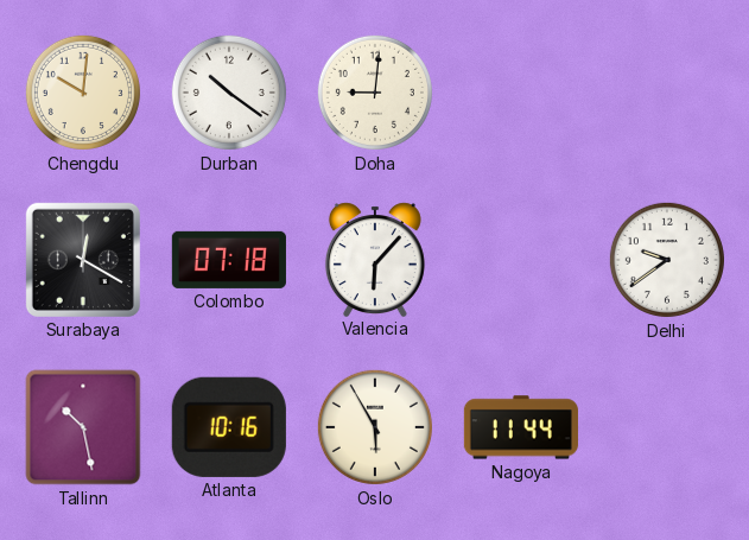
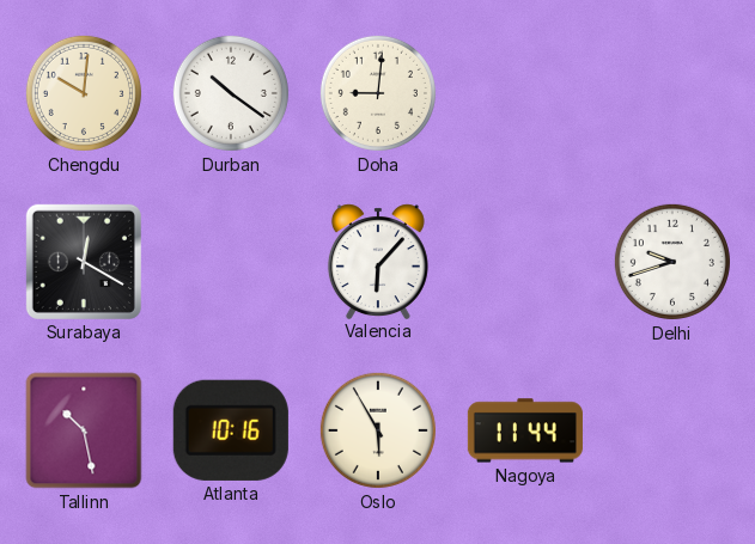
Colombo: 07:18 -> none (229, 260)
Delhi: 9:39 -> 9:42 (672, 262)
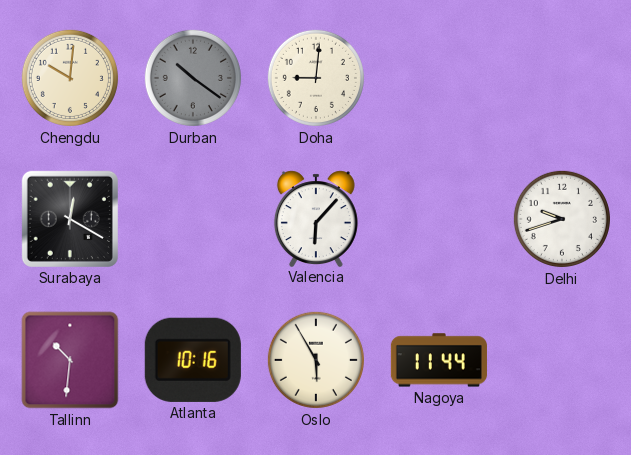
Durban dial: white -> grey (193, 78)
Tallinn: 10:28 -> 10:31 (70, 360)
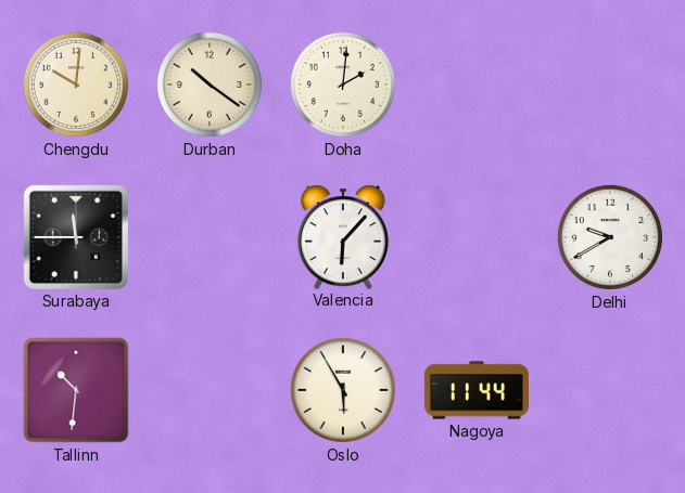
Durban dial: grey -> cream (210, 85)
Doha: 9:01 -> 2:01 (343, 85)
Surabaya: 12:20 -> 11:45 (76, 237)
Delhi: 9:42 -> 9:40 (610, 237)
Atlanta: 10:16 -> none (193, 360)
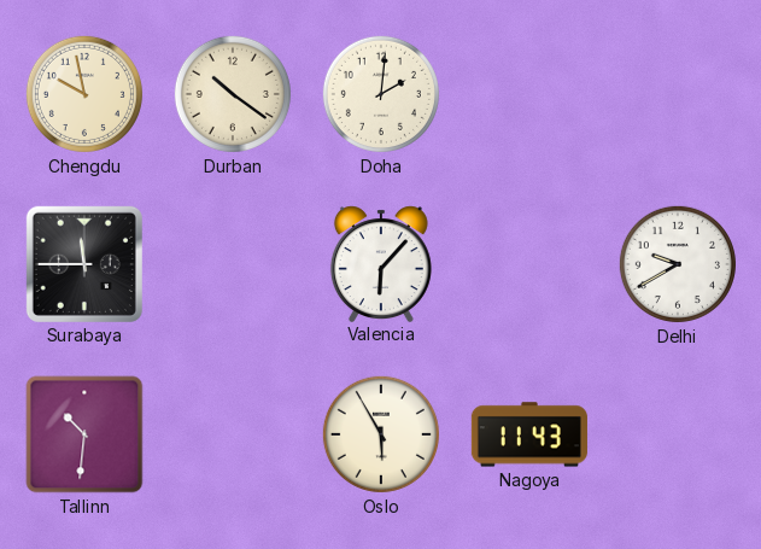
Chengdu: 10:01 -> 9:58 (84, 94)
Nagoya: 11:44 -> 11:43 (529, 434)
